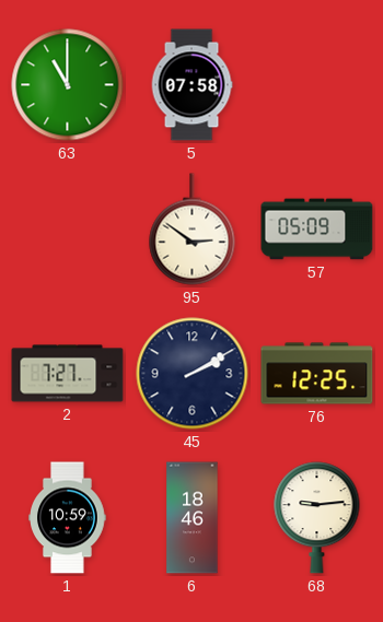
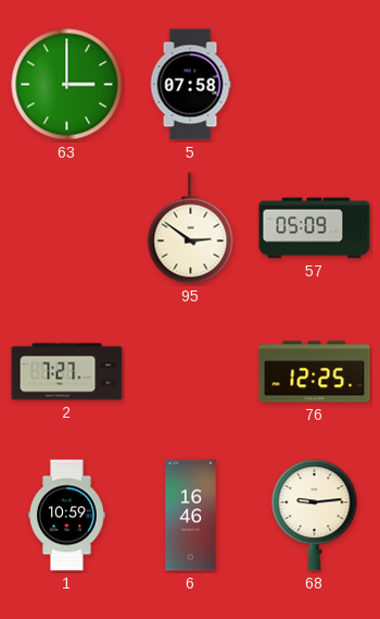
63: 11:00 -> 3:00 (67, 85)
45: 2:10 -> none (193, 374)
6: 18:46 -> 16:46 (191, 516)
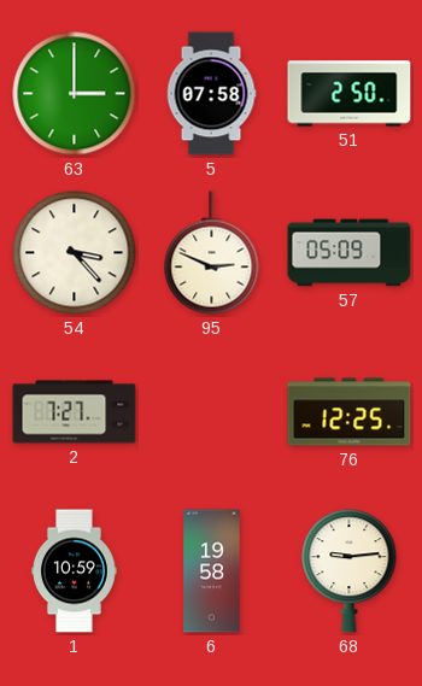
51: none -> 2:50 (350, 94)
54: none -> 3:23 (75, 253)
95: 2:51 -> 2:49 (212, 253)
6: 16:46 -> 19:58 (212, 571)
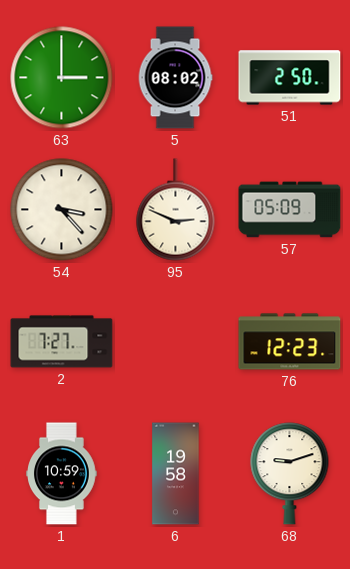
5: 07:58 -> 08:02 (175, 78)
76: 12:25 -> 12:23 (290, 342)
68: 9:14 -> 9:12 (290, 474)
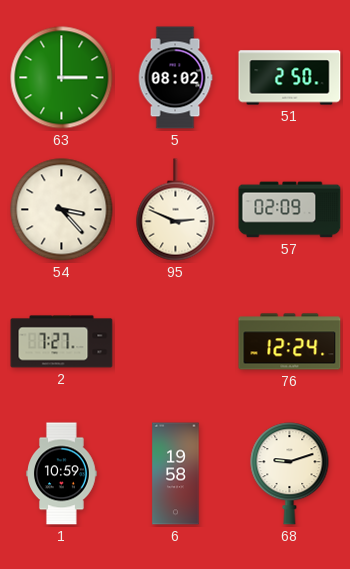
57: 05:09 -> 02:09 (290, 210)
76: 12:23 -> 12:24 (290, 342)
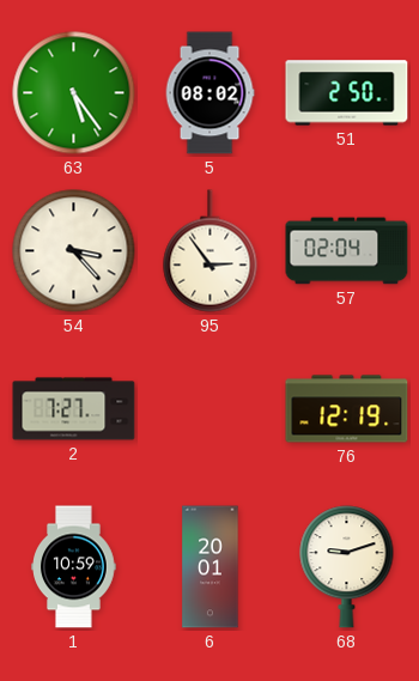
63: 3:00 -> 5:24 (74, 93)
95: 2:49 -> 2:54 (211, 251)
57: 02:09 -> 02:04 (347, 251)
76: 12:24 -> 12:19 (347, 409)
6: 19:58 -> 20:01 (211, 567)
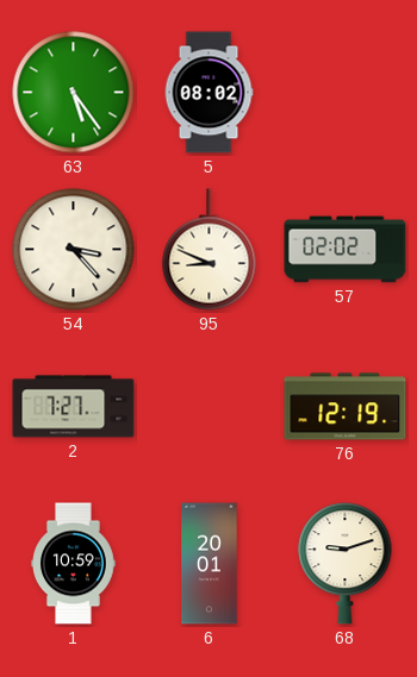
51: 2:50 -> none (347, 93)
95: 2:54 -> 8:49 (210, 250)
57: 02:04 -> 02:02 (346, 250)
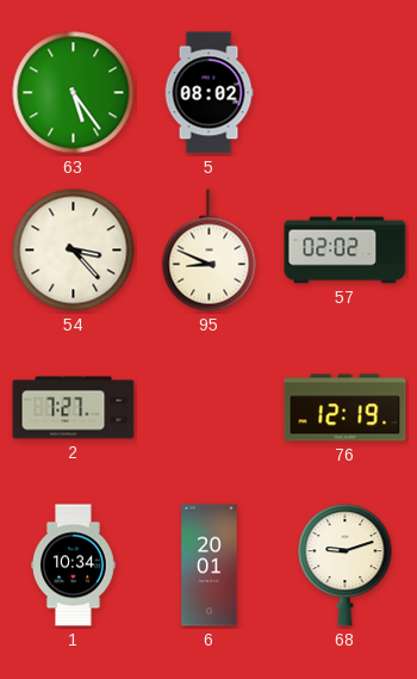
1: 10:59 -> 10:34 (74, 566)
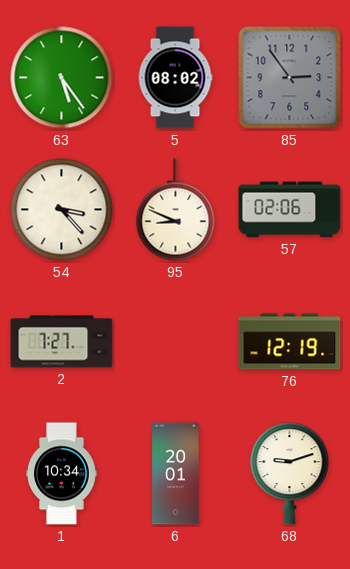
85: none -> 2:54 (290, 78)
57: 02:02 -> 02:06 (290, 210)
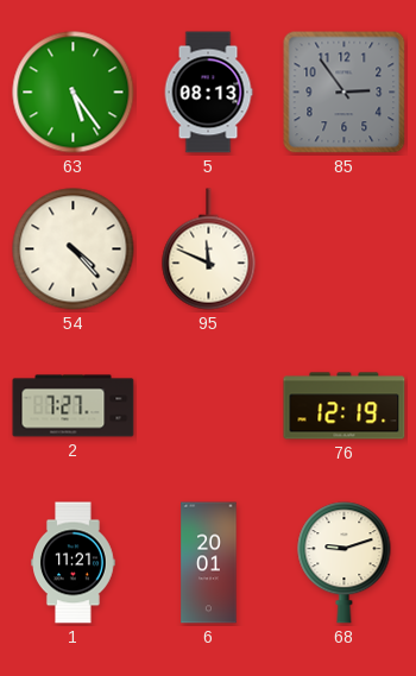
5: 08:02 -> 08:13 (208, 93)
54: 3:23 -> 4:23 (74, 249)
95: 8:49 -> 11:49 (209, 249)
57: 02:06 -> none (290, 210)
1: 10:34 -> 11:21 (74, 563)
